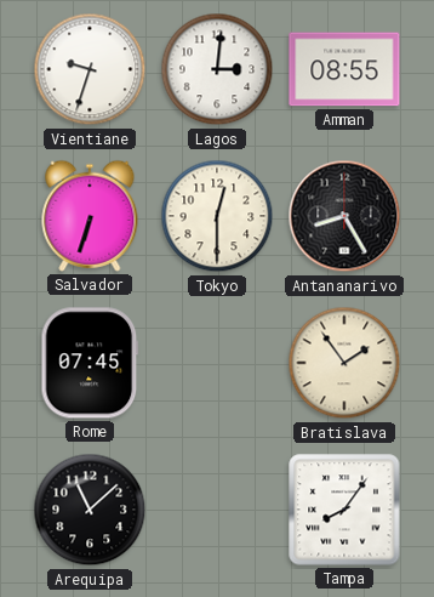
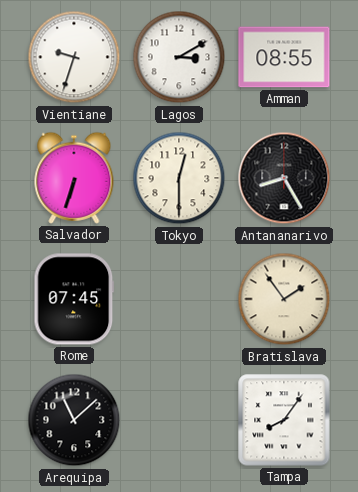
Lagos: 3:01 -> 3:10 (179, 57)
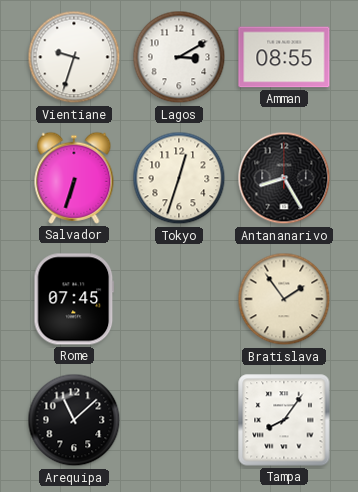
Tokyo: 12:30 -> 12:33 (179, 178)
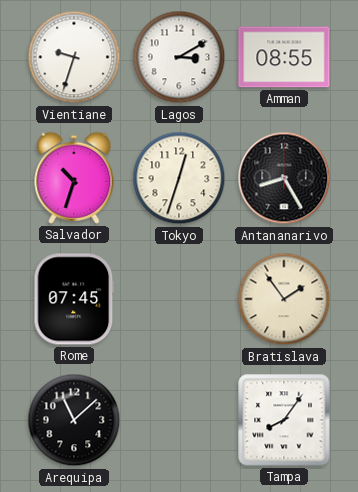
Salvador: 6:33 -> 10:33 (74, 178)
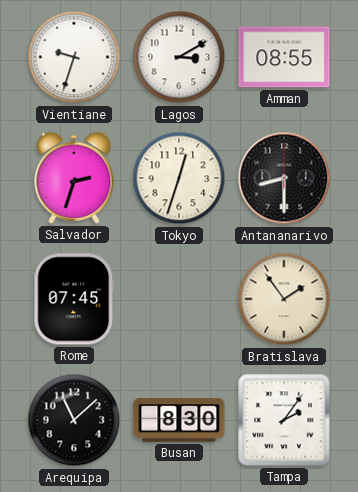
Salvador: 10:33 -> 2:33 (74, 178)
Antananarivo: 8:25 -> 8:30 (284, 178)
Busan: none -> 8:30 (179, 420)
Tampa: 8:06 -> 2:06 (284, 420)
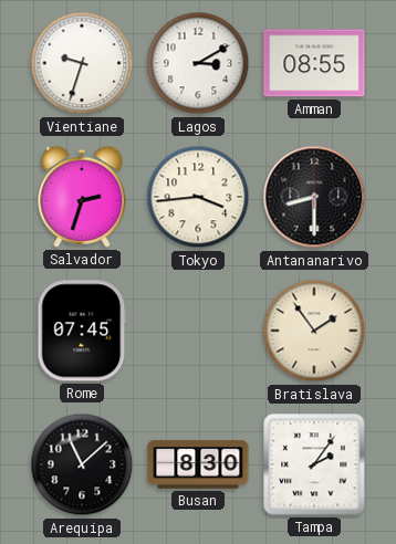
Tokyo: 12:33 -> 3:44 (198, 197)
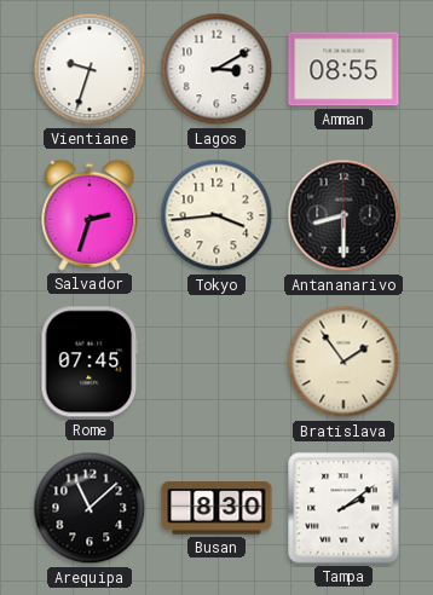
Tampa: 2:06 -> 2:09 (343, 508)
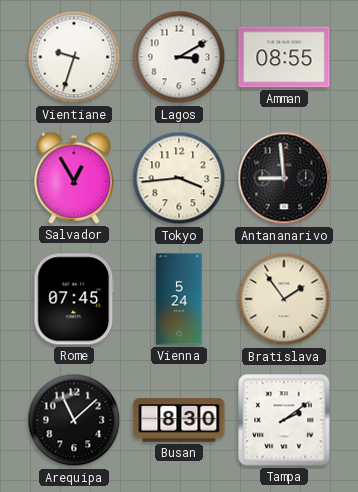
Salvador: 2:33 -> 12:55 (74, 178)
Antananarivo: 8:30 -> 8:59 (284, 178)
Vienna: none -> 5:24 (179, 299)
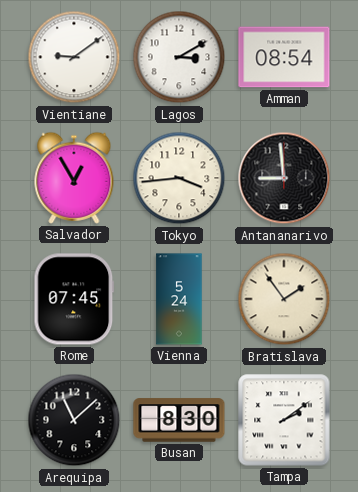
Vientiane: 9:33 -> 9:09 (74, 57)
Amman: 08:55 -> 08:54 (284, 57)
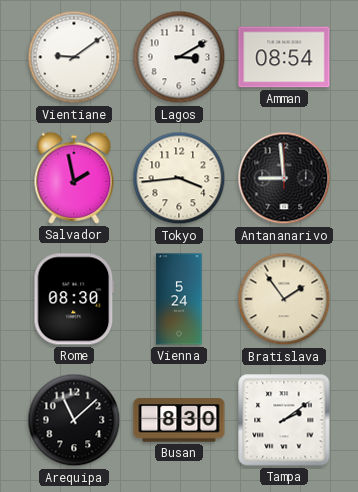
Salvador: 12:55 -> 1:58 (74, 178)
Rome: 07:45 -> 08:30 (74, 299)
